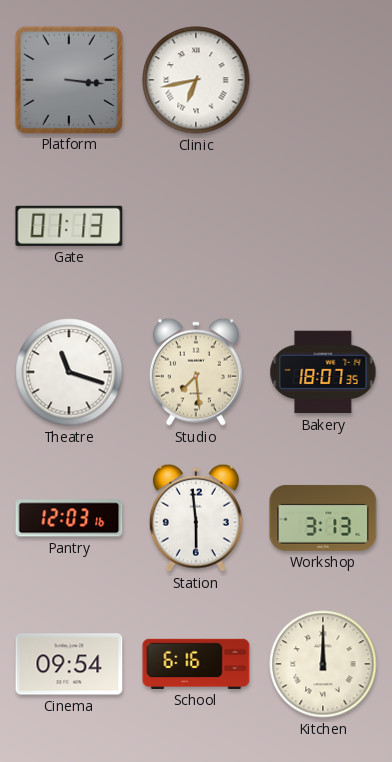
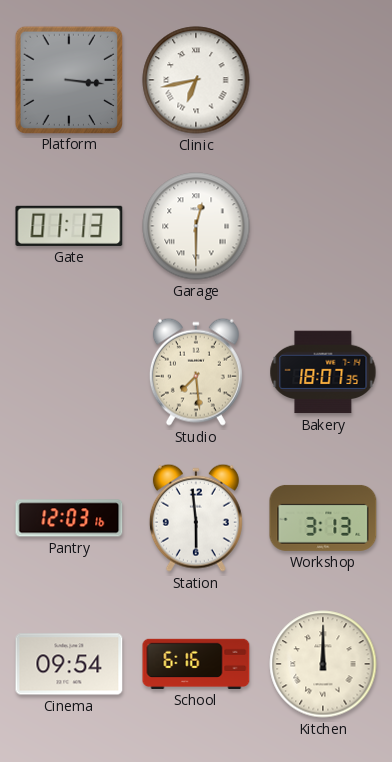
Garage: none -> 12:30 (196, 226)
Theatre: 11:18 -> none (69, 372)
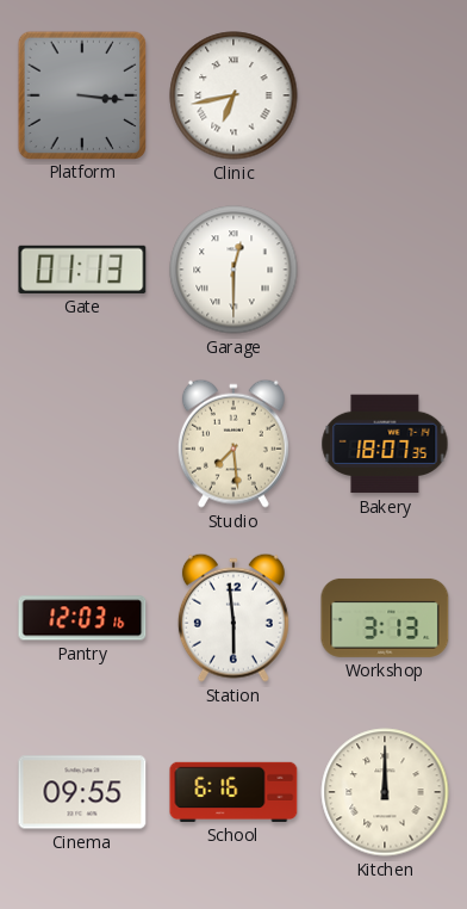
Cinema: 09:54 -> 09:55 (82, 792)
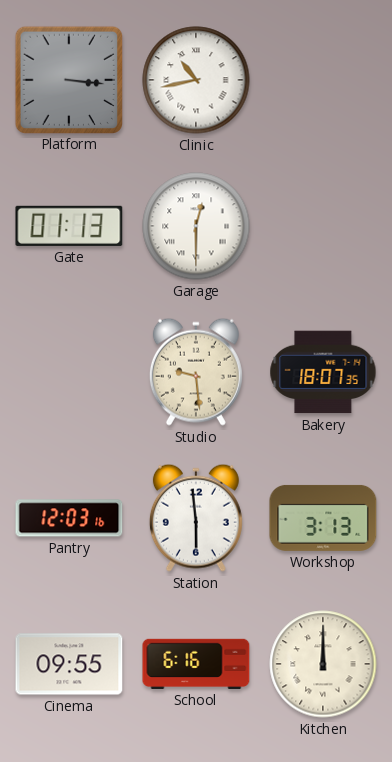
Clinic: 6:43 -> 10:43 (196, 80)
Studio: 7:29 -> 9:29 (196, 372)
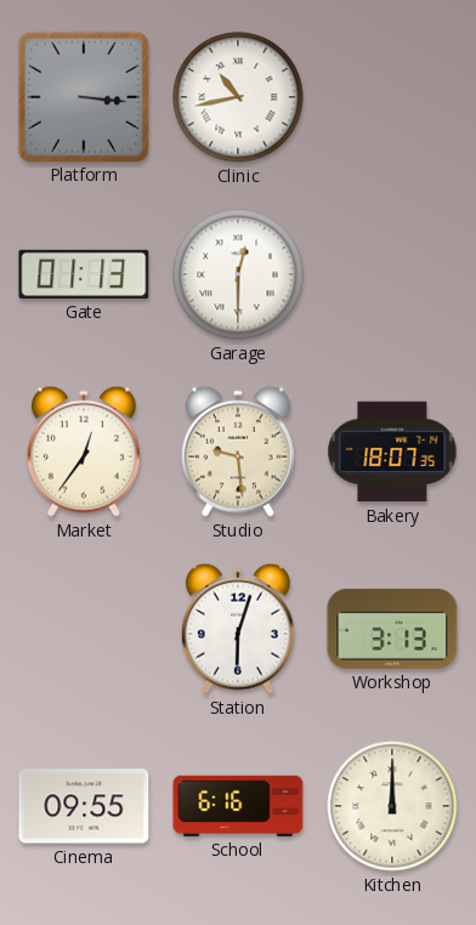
Market: none -> 12:36 (84, 452)
Pantry: 12:03 -> none (69, 518)
Station: 5:59 -> 6:03 (238, 629)
